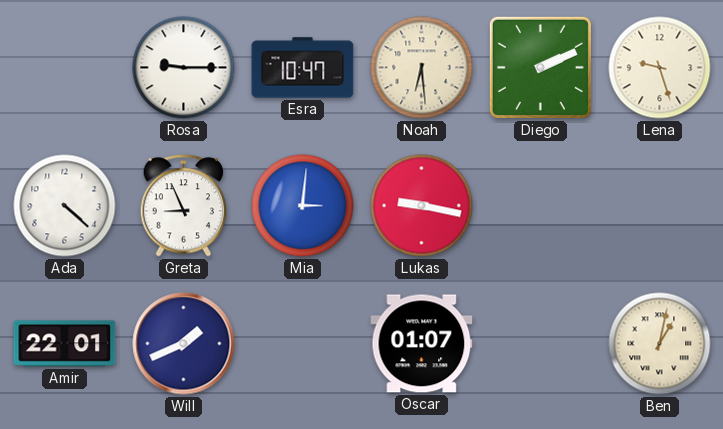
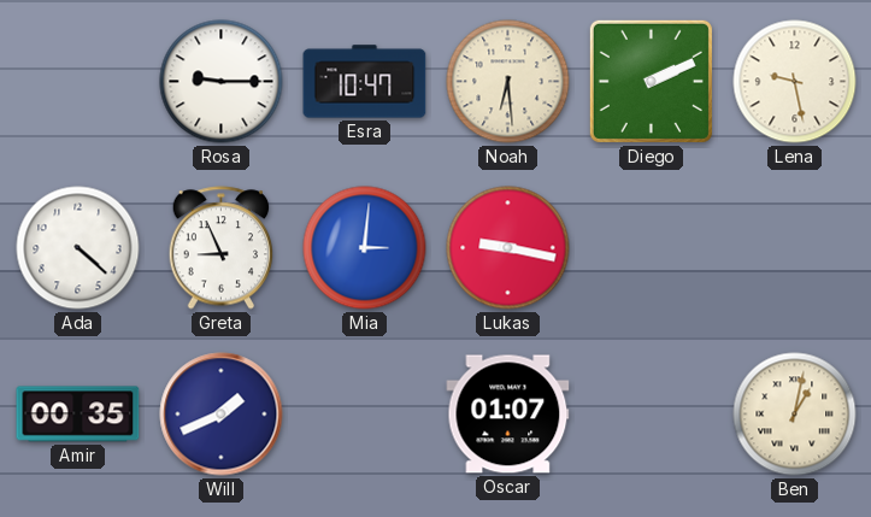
Lena: 9:27 -> 9:28 (795, 82)
Amir: 22:01 -> 00:35 (78, 415)
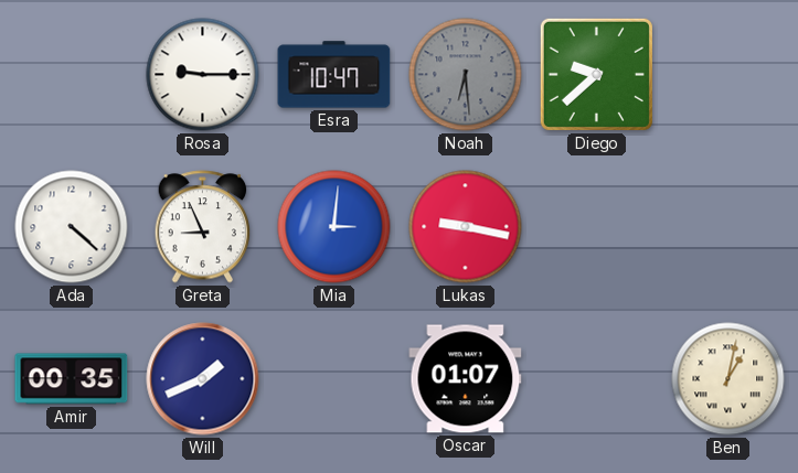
Noah dial: cream -> grey (466, 75)
Diego: 2:11 -> 9:38 (596, 74)
Lena: 9:28 -> none (795, 82)
